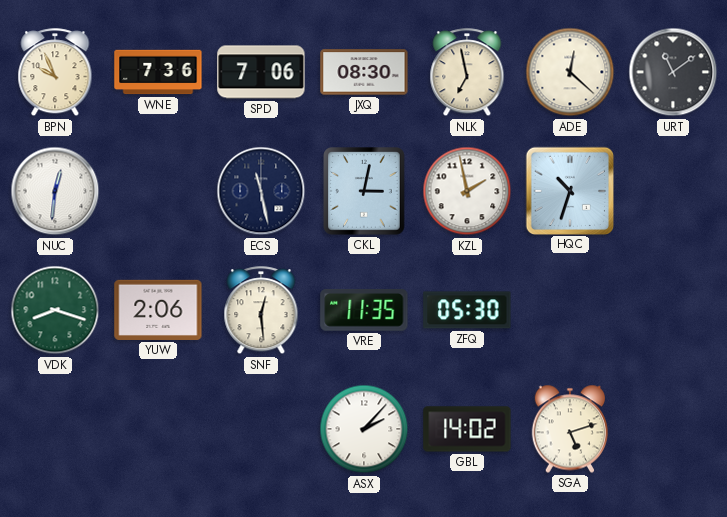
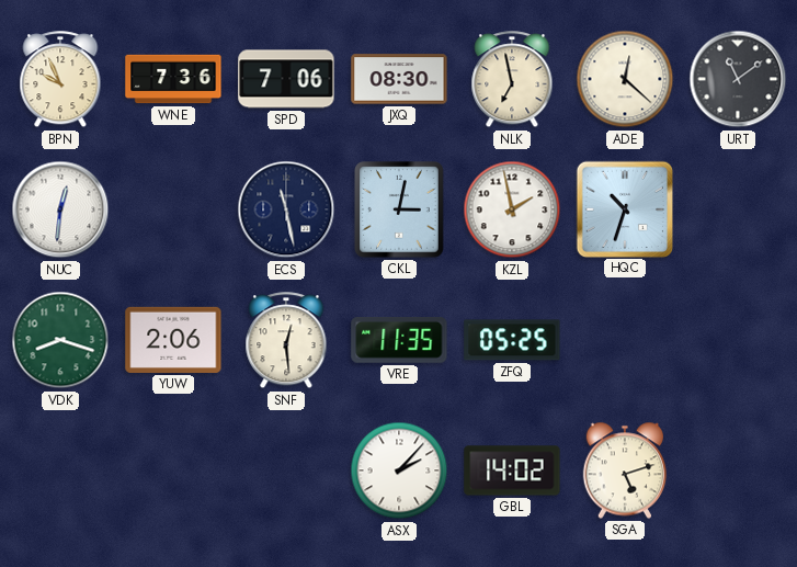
ZFQ: 05:30 -> 05:25 (512, 340)
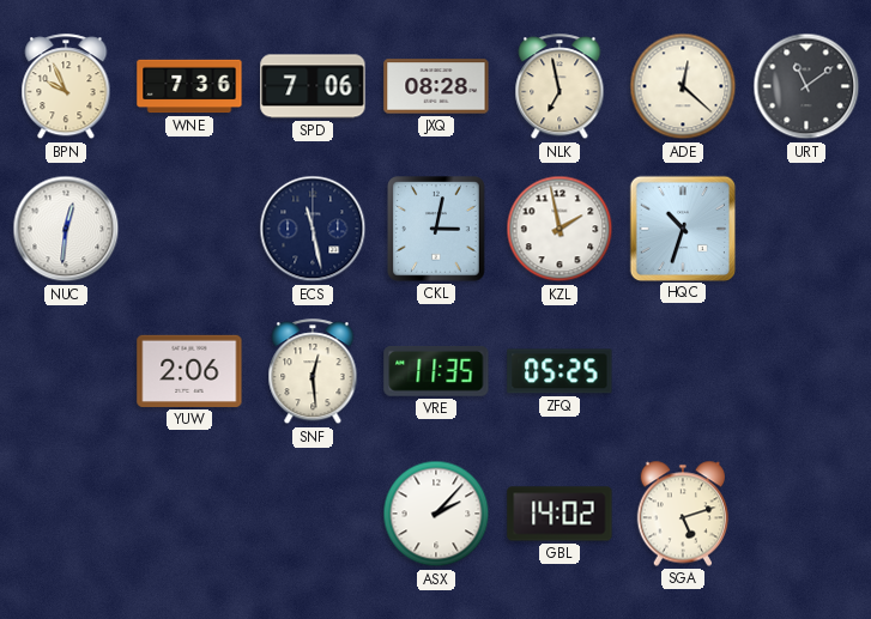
JXQ: 08:30 -> 08:28 (436, 86)
VDK: 8:18 -> none (60, 340)
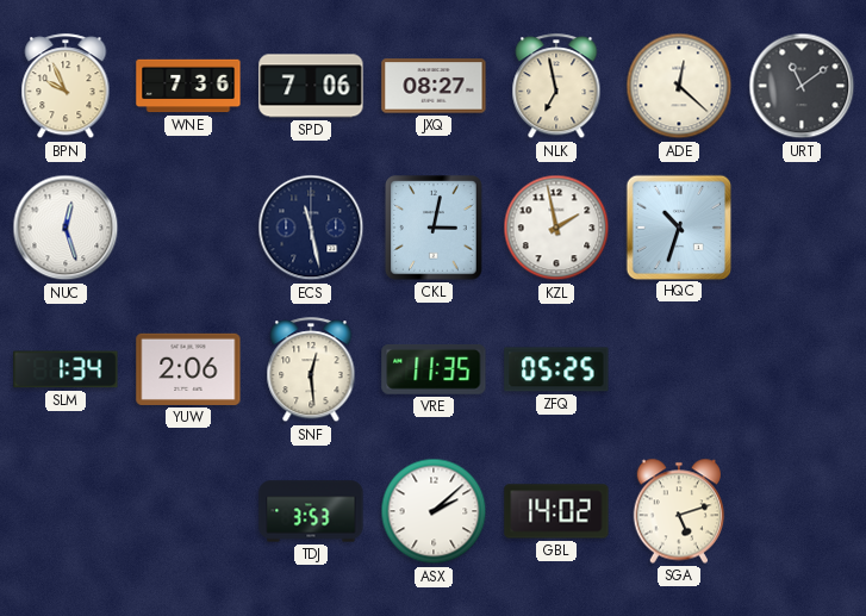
JXQ: 08:28 -> 08:27 (434, 86)
NUC: 12:31 -> 12:27 (66, 228)
SLM: none -> 1:34 (66, 369)
TDJ: none -> 3:53 (311, 511)
ASX: 2:07 -> 2:08 (434, 511)
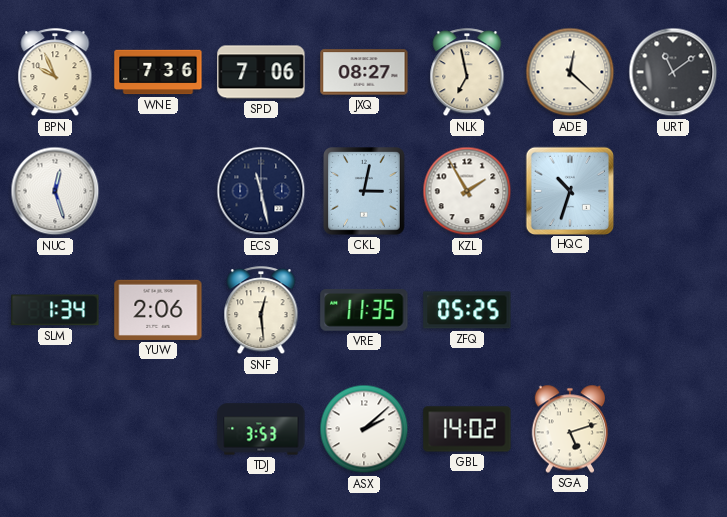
KZL: 1:58 -> 1:55 (467, 191)
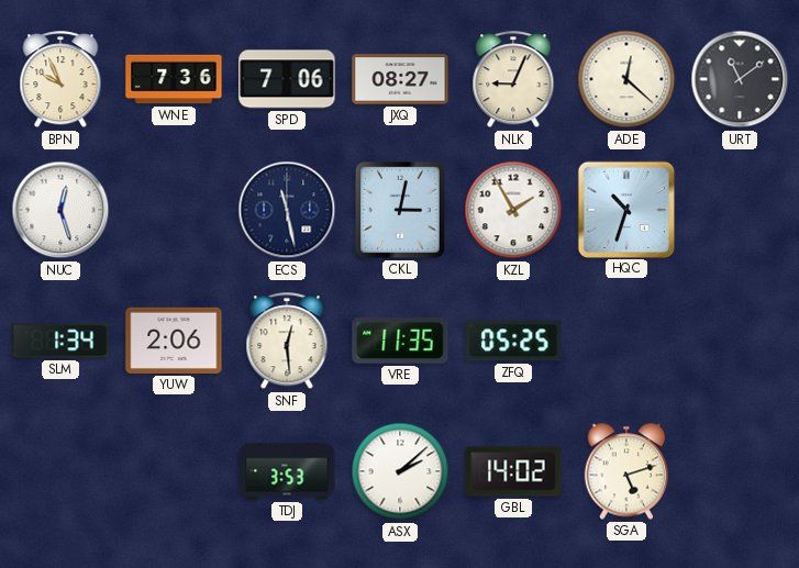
NLK: 6:58 -> 9:04 (513, 80)
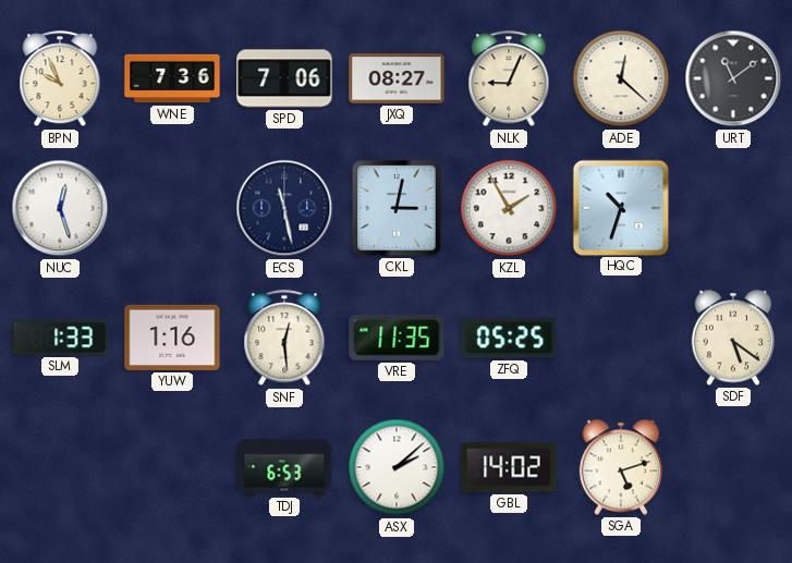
SLM: 1:34 -> 1:33 (60, 338)
YUW: 2:06 -> 1:16 (172, 338)
SDF: none -> 5:21 (733, 338)
TDJ: 3:53 -> 6:53 (284, 467)
